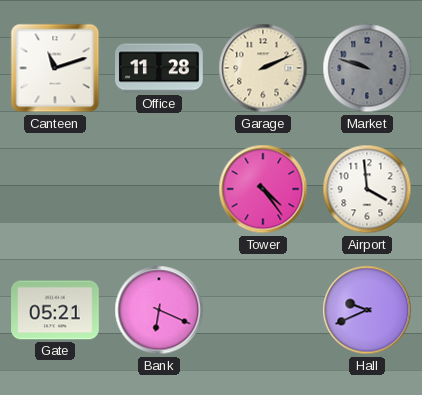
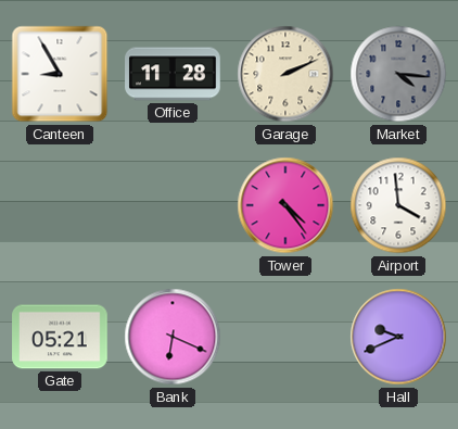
Canteen: 11:12 -> 8:55 (60, 74)
Market: 9:48 -> 4:16 (398, 74)
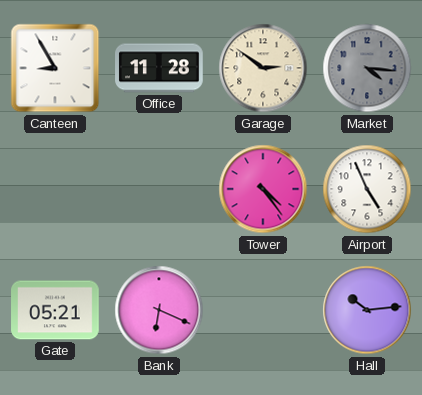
Garage: 2:11 -> 2:51 (263, 68)
Airport: 3:59 -> 4:56 (367, 189)
Hall: 9:41 -> 10:14 (367, 310)
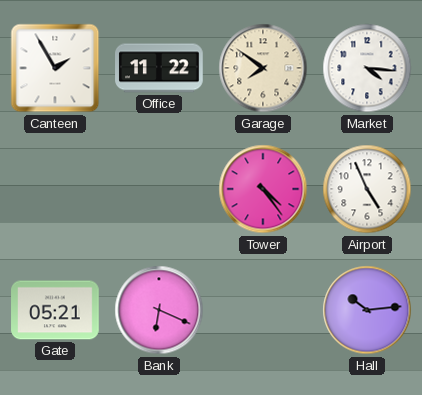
Canteen: 8:55 -> 1:55 (55, 68)
Office: 11:28 -> 11:22 (159, 68)
Garage: 2:51 -> 7:51 (263, 68)
Market dial: grey -> white (367, 68)
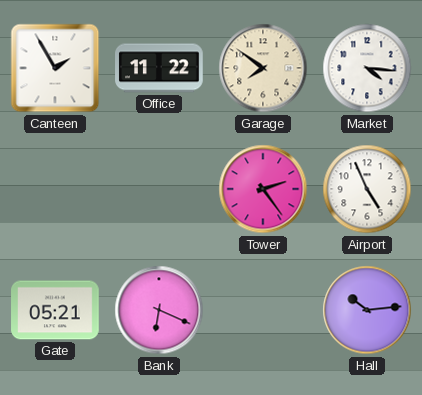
Tower: 4:24 -> 2:24 (263, 189)
